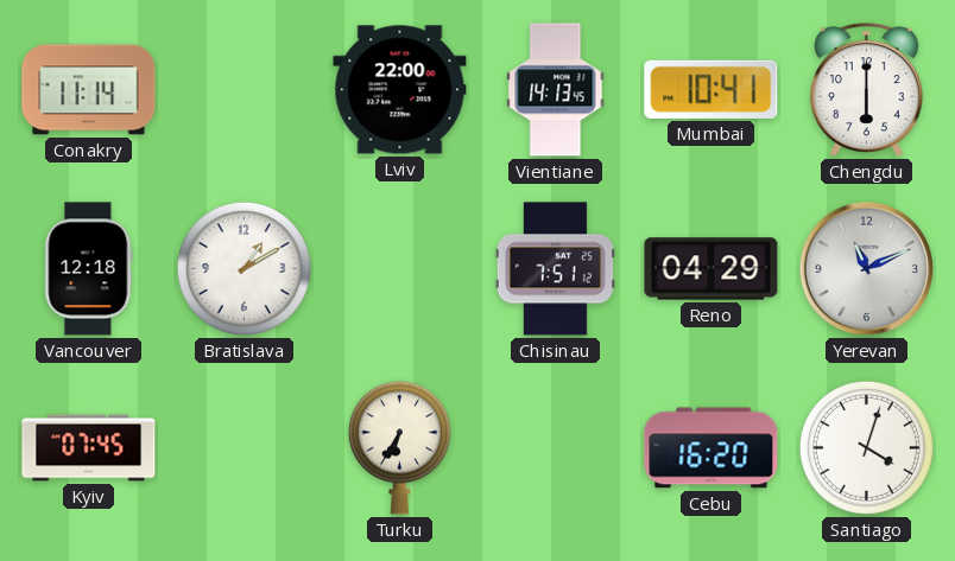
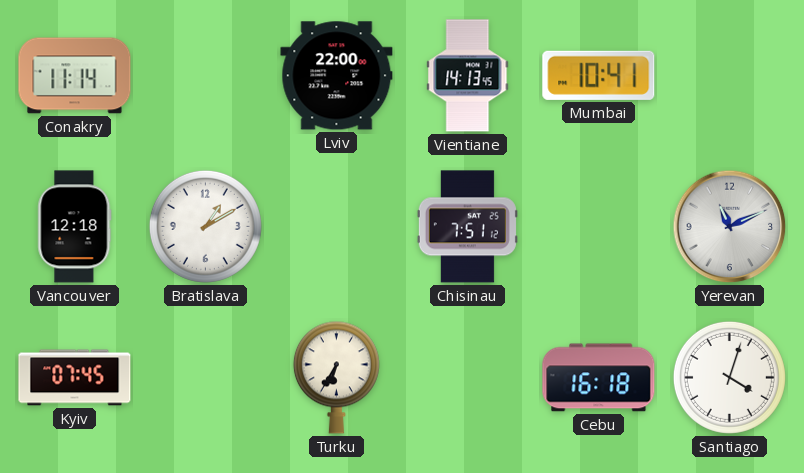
Chengdu: 6:00 -> none (867, 90)
Reno: 04:29 -> none (711, 269)
Cebu: 16:20 -> 16:18 (599, 378)
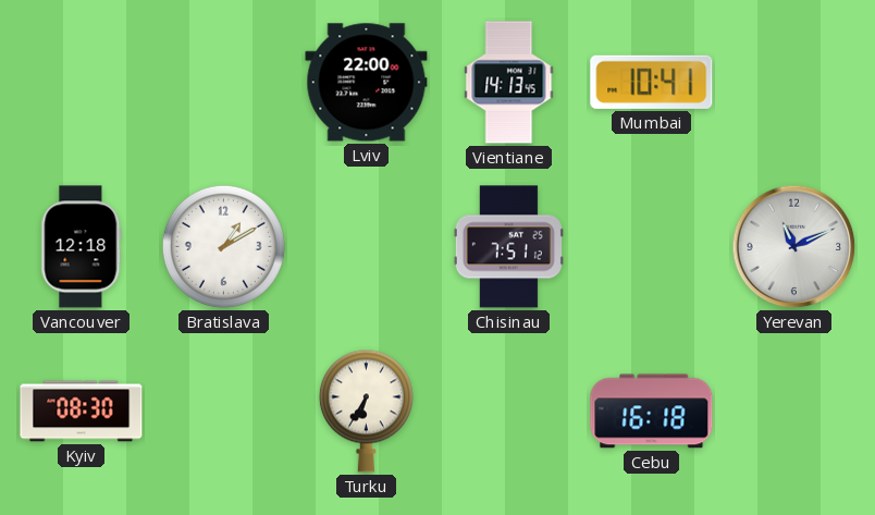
Conakry: 11:14 -> none (75, 76)
Kyiv: 07:45 -> 08:30 (82, 412)
Santiago: 4:03 -> none (729, 377)
